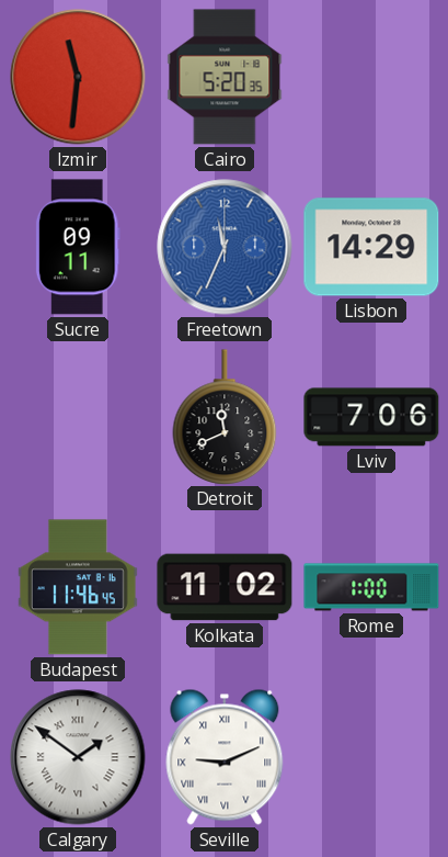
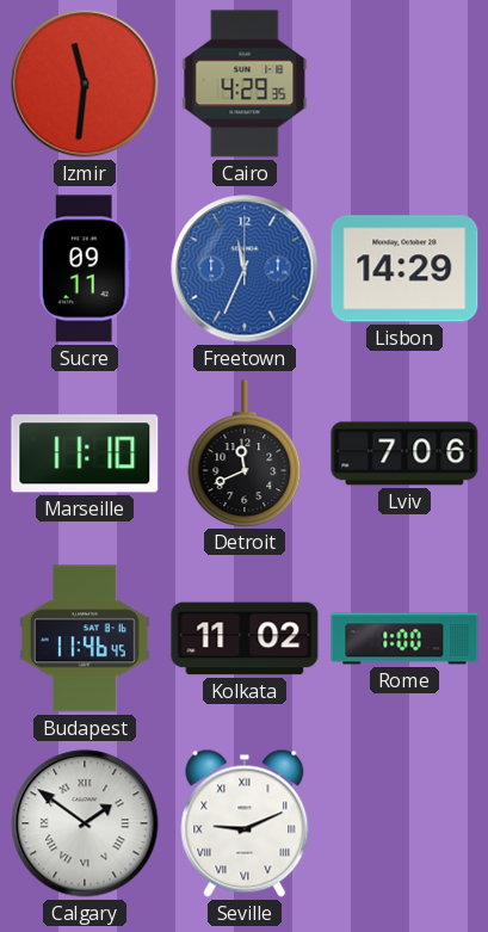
Cairo: 5:20 -> 4:29 (245, 84)
Marseille: none -> 11:10 (85, 453)
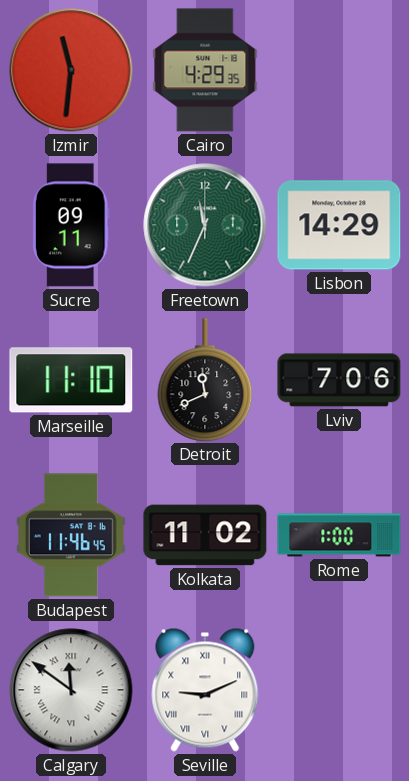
Freetown dial: blue -> green (205, 225)
Calgary: 1:51 -> 11:51 (71, 690)
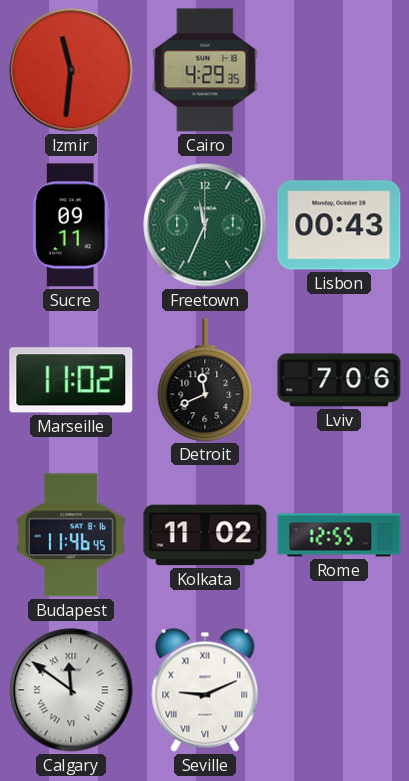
Lisbon: 14:29 -> 00:43 (339, 225)
Marseille: 11:10 -> 11:02 (71, 380)
Rome: 1:00 -> 12:55 (339, 535)
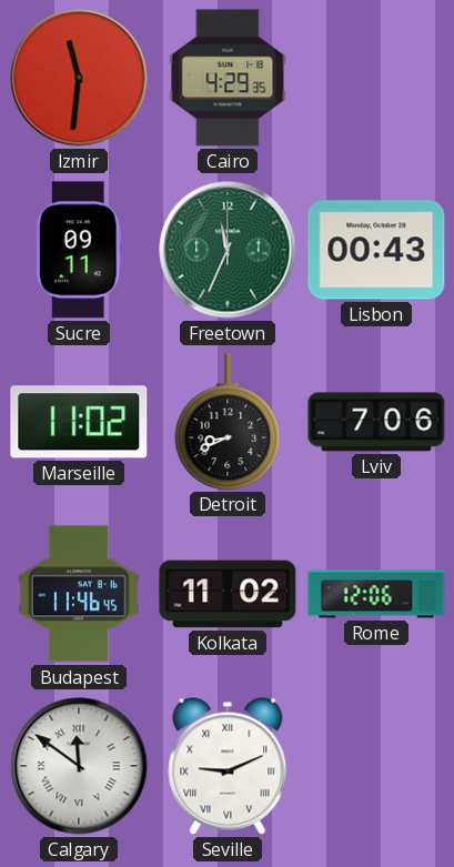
Detroit: 11:41 -> 8:41 (228, 422)
Rome: 12:55 -> 12:06 (376, 594)
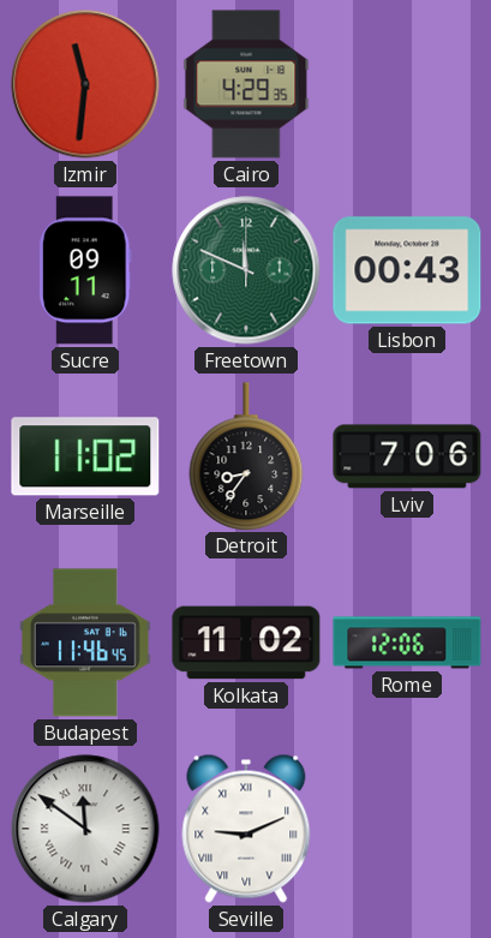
Freetown: 11:34 -> 11:49 (246, 270)
Detroit: 8:41 -> 8:36 (246, 456)
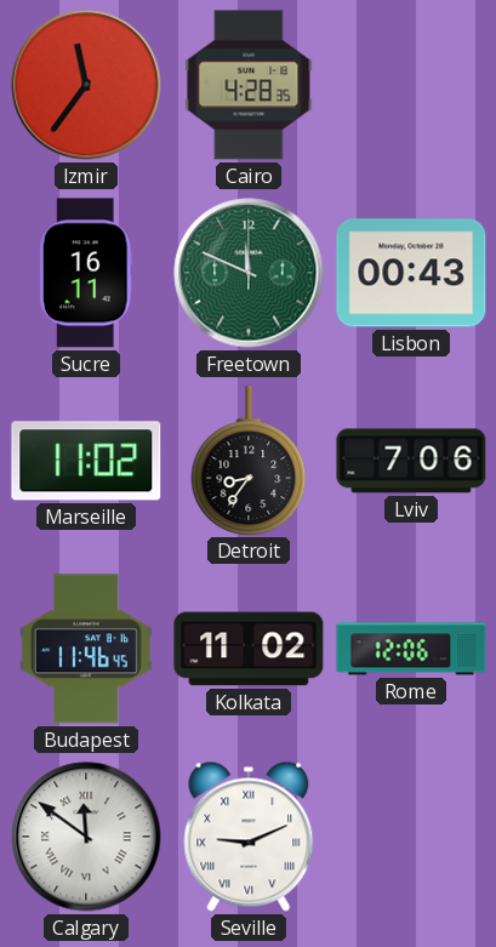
Izmir: 11:31 -> 11:36 (86, 85)
Cairo: 4:29 -> 4:28 (249, 85)
Sucre: 09:11 -> 16:11 (86, 273)
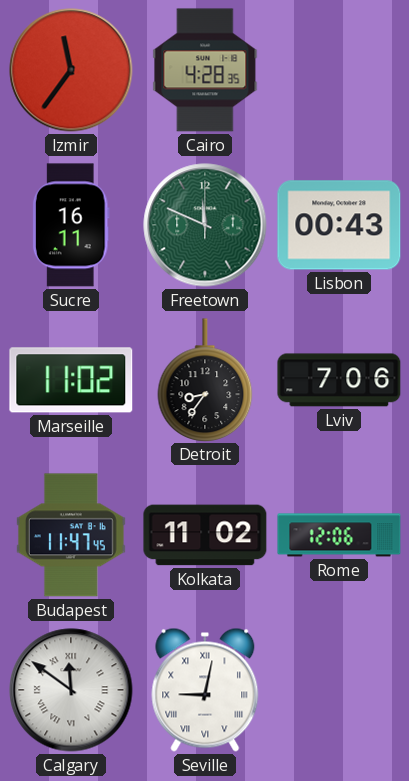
Budapest: 11:46 -> 11:47 (71, 535)
Seville: 9:11 -> 9:02 (205, 690)
